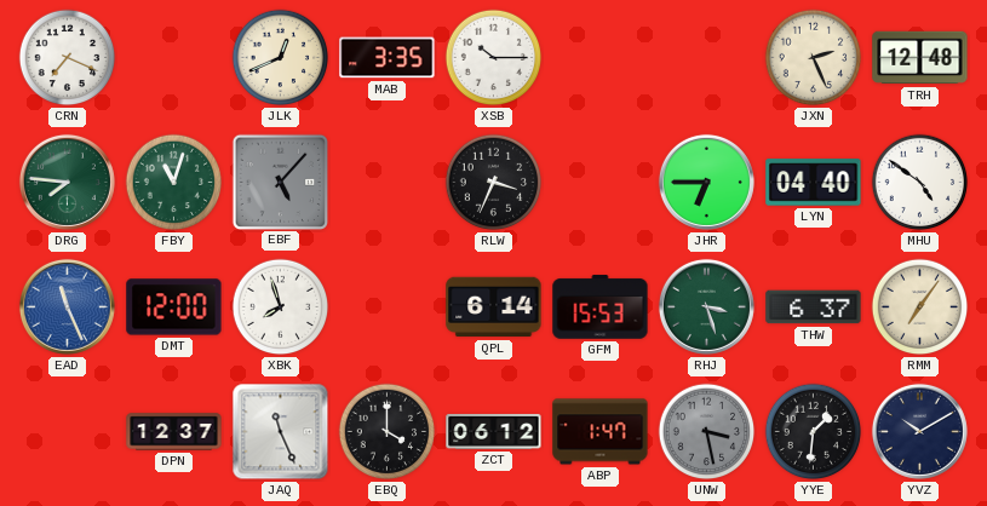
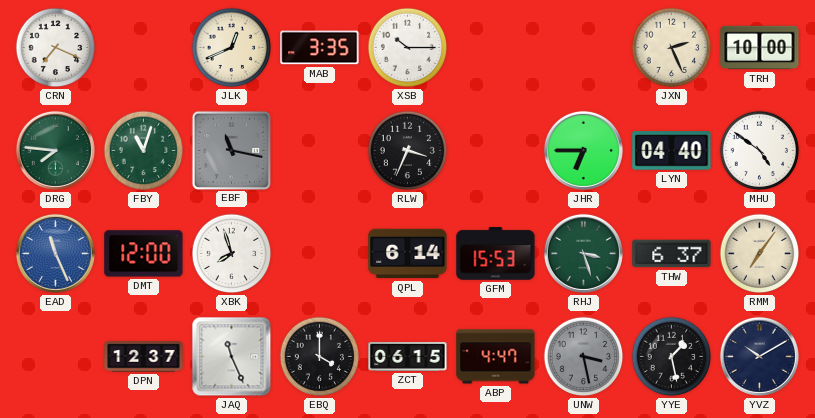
TRH: 12:48 -> 10:00 (760, 48)
EBF: 5:07 -> 11:17 (231, 150)
ZCT: 06:12 -> 06:15 (408, 356)
ABP: 1:47 -> 4:47 (496, 357)
YYE: 1:31 -> 1:28 (672, 357)
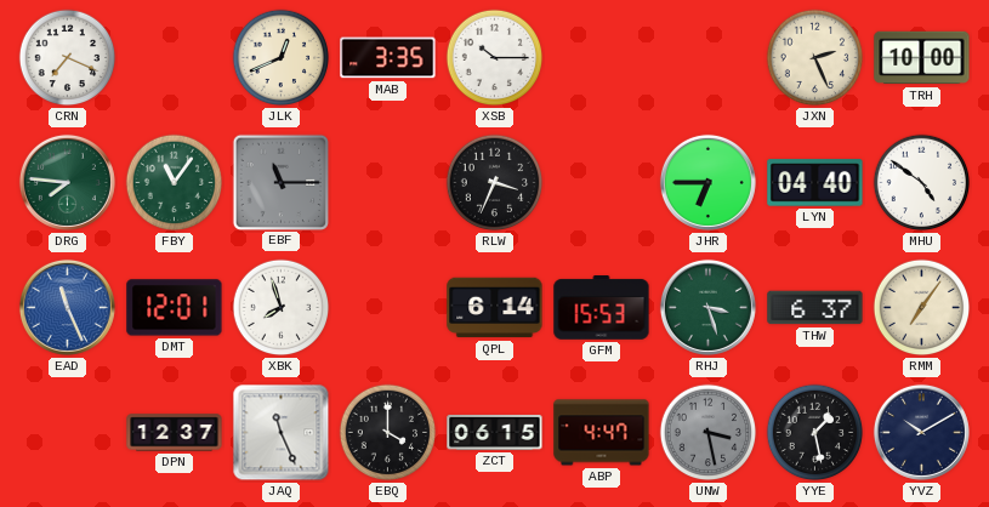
FBY: 11:03 -> 11:06 (175, 183)
EBF: 11:17 -> 11:15 (280, 182)
DMT: 12:00 -> 12:01 (175, 308)
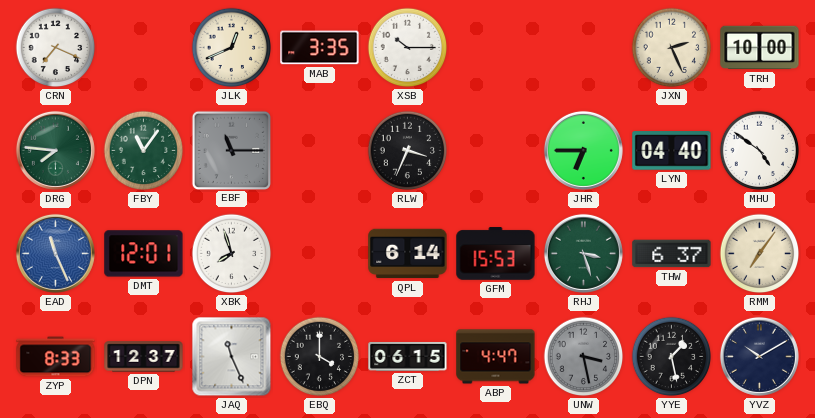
ZYP: none -> 8:33 (56, 357)
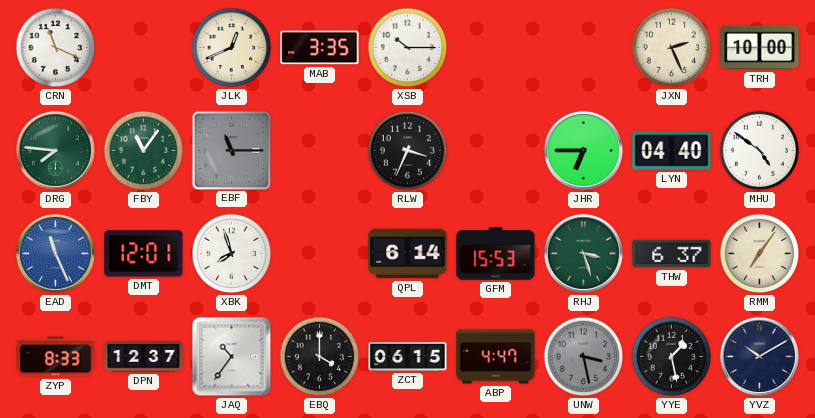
CRN: 7:19 -> 11:19 (56, 48)
JAQ: 11:26 -> 10:36 (232, 357)
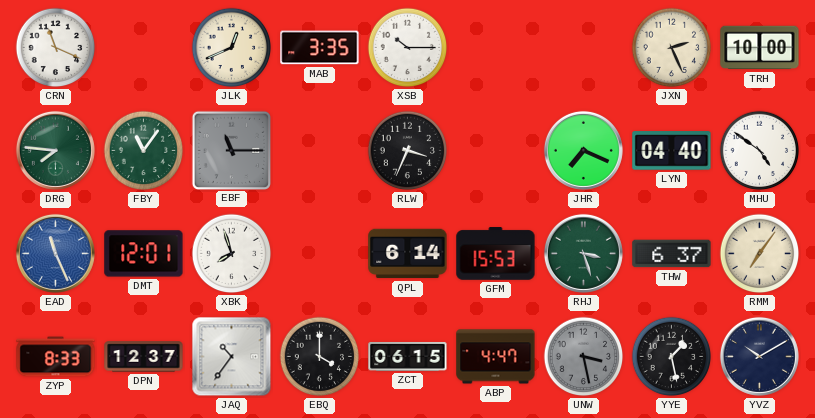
JHR: 6:45 -> 7:19 (583, 150)
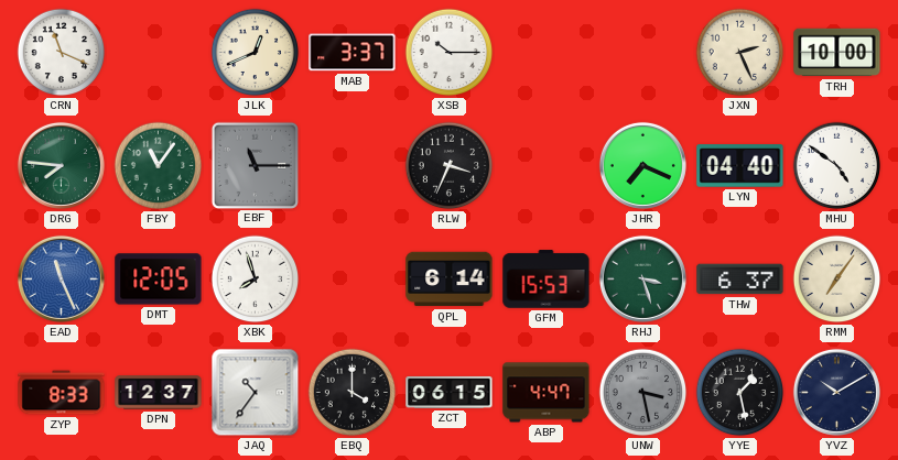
MAB: 3:35 -> 3:37 (353, 53)
DMT: 12:01 -> 12:05 (159, 280)
